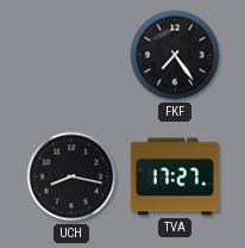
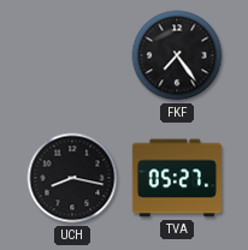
TVA: 17:27 -> 05:27 (177, 178)
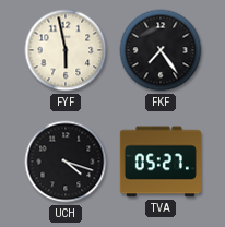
FYF: none -> 5:58 (66, 50)
UCH: 8:17 -> 4:18 (66, 162)
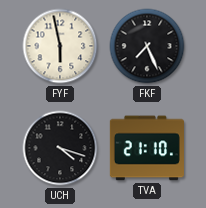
FKF: 7:24 -> 7:26 (147, 46)
TVA: 05:27 -> 21:10 (147, 148)
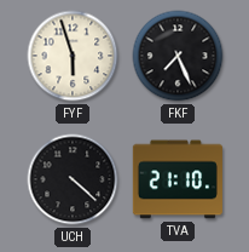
FYF: 5:58 -> 5:57 (73, 56)
UCH: 4:18 -> 4:22 (73, 179)
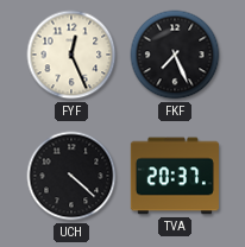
FYF: 5:57 -> 12:26 (71, 55)
TVA: 21:10 -> 20:37 (175, 176)
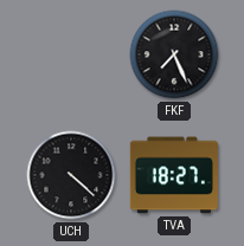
FYF: 12:26 -> none (71, 55)
TVA: 20:37 -> 18:27 (174, 175)
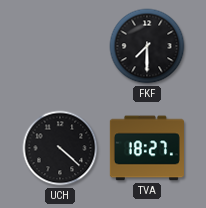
FKF: 7:26 -> 7:30 (147, 46)
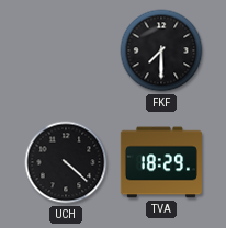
TVA: 18:27 -> 18:29 (161, 162)
